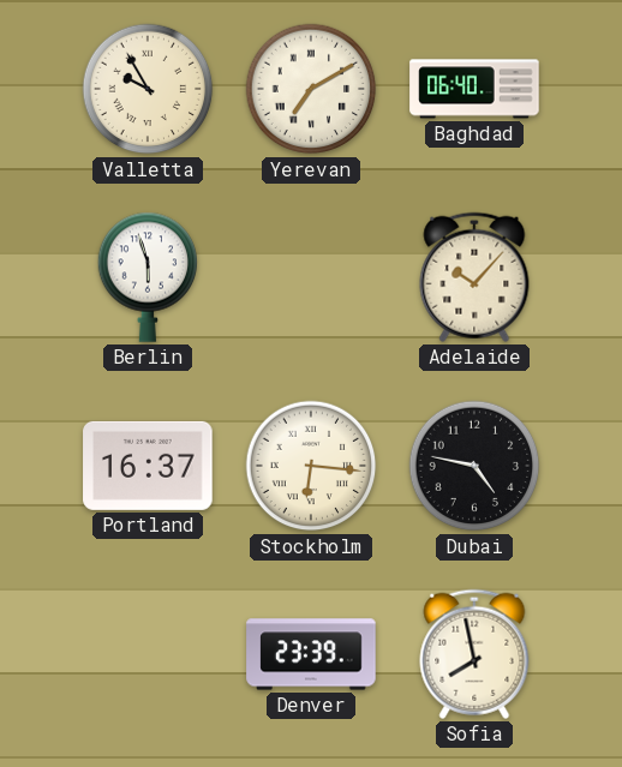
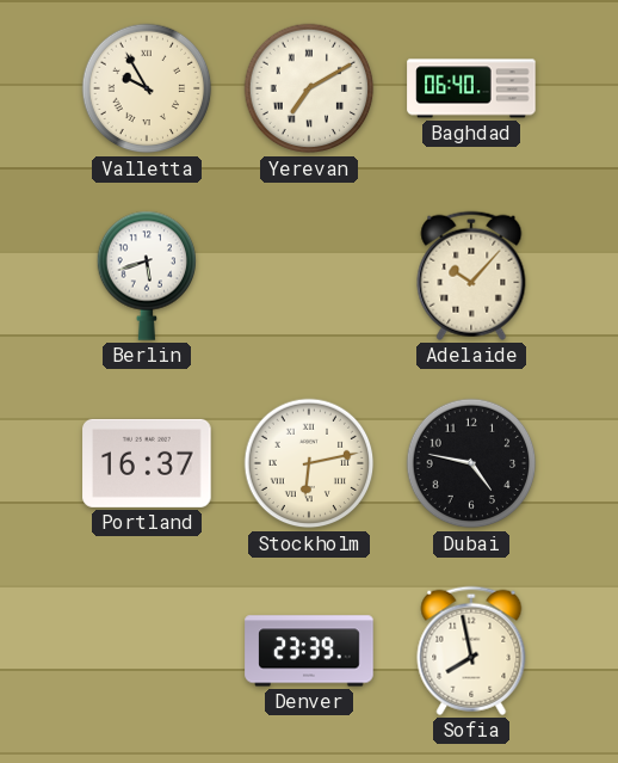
Berlin: 5:57 -> 5:42 (147, 276)
Stockholm: 6:16 -> 6:13 (309, 463)
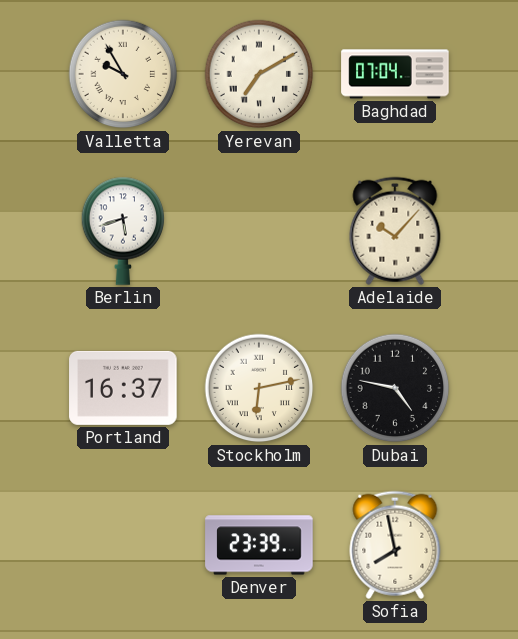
Baghdad: 06:40 -> 07:04 (395, 74)
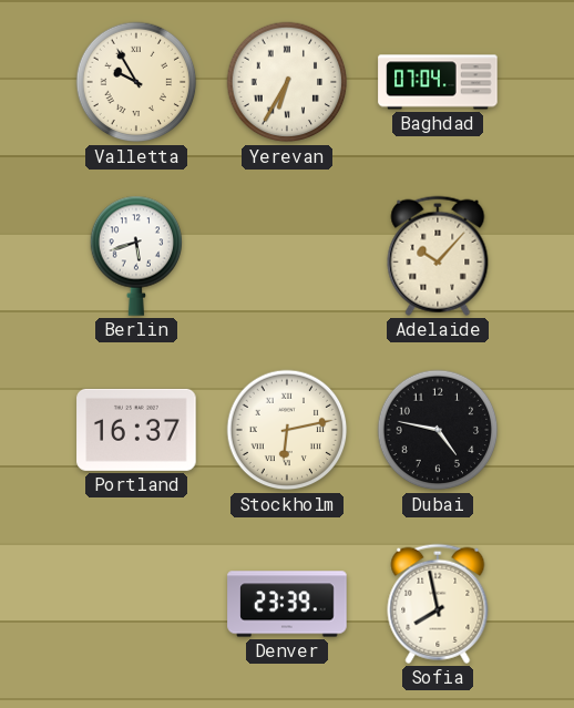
Yerevan: 7:10 -> 6:35 (287, 82)
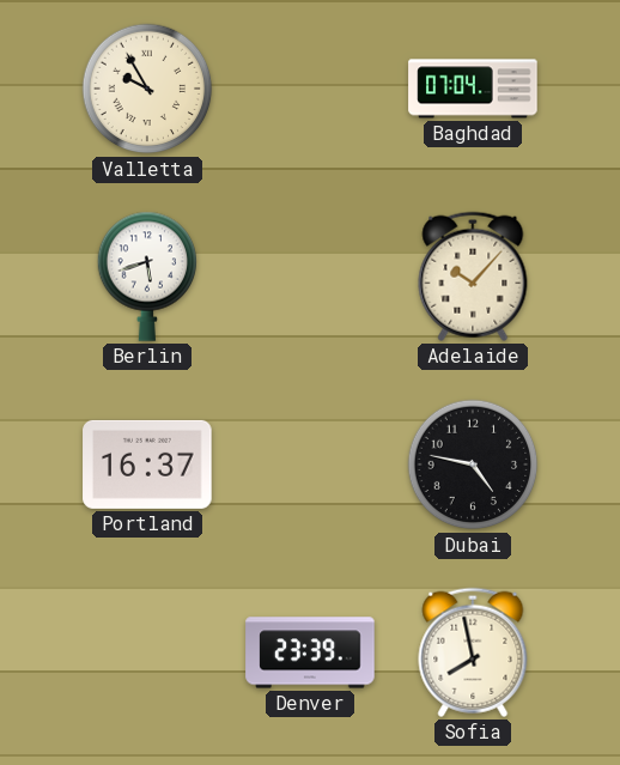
Yerevan: 6:35 -> none (287, 82)
Stockholm: 6:13 -> none (287, 430)
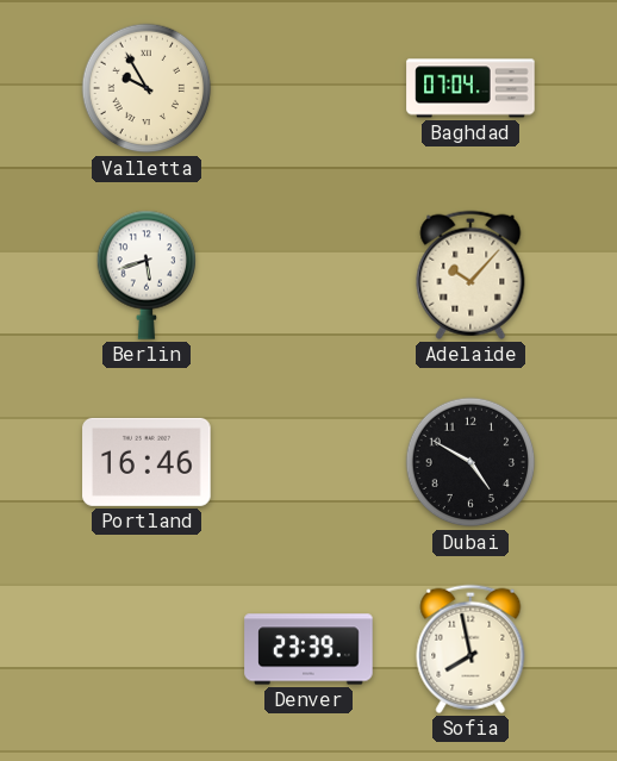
Portland: 16:37 -> 16:46 (147, 462)
Dubai: 4:47 -> 4:50 (470, 462)
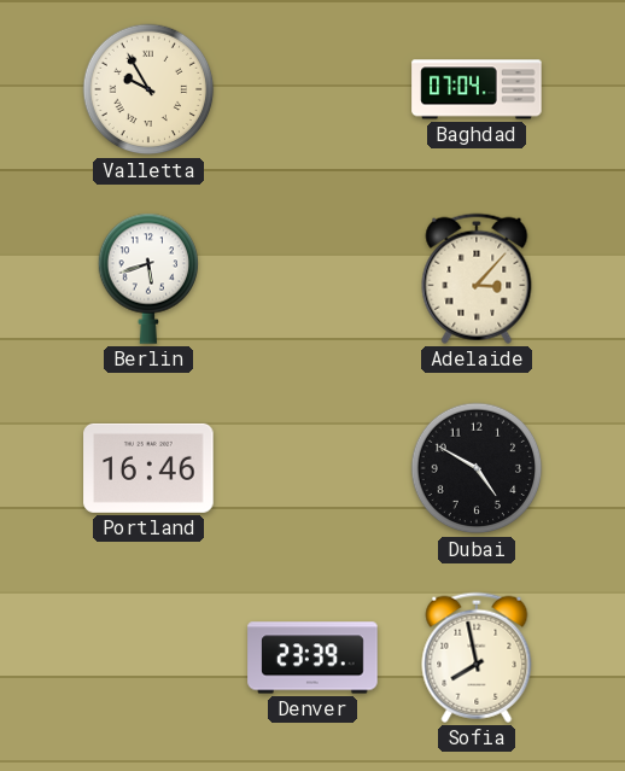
Adelaide: 10:07 -> 3:07 (477, 279)
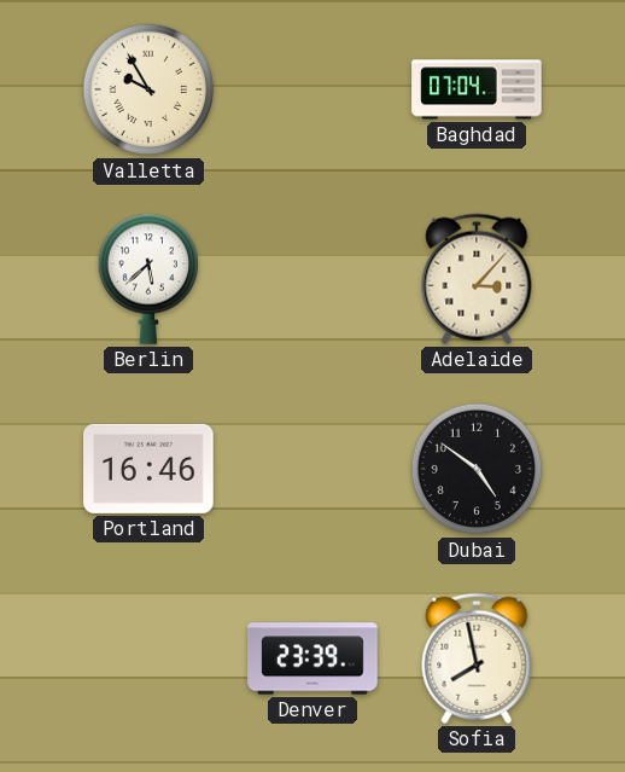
Berlin: 5:42 -> 5:38 (148, 279)
Dubai: 4:50 -> 4:51 (477, 469)
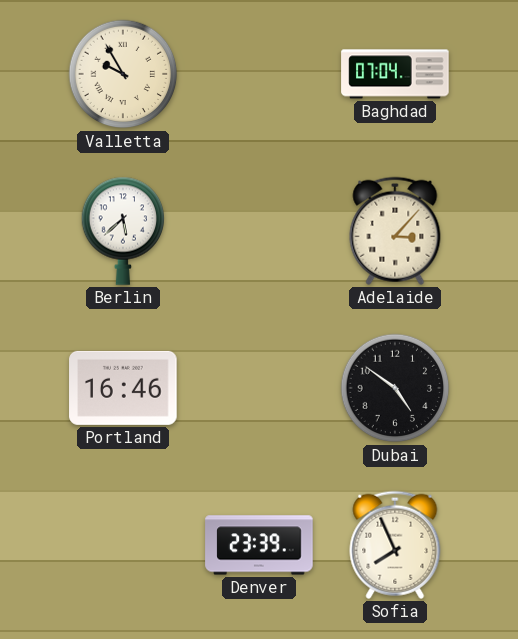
Sofia: 7:58 -> 7:56 (395, 545)
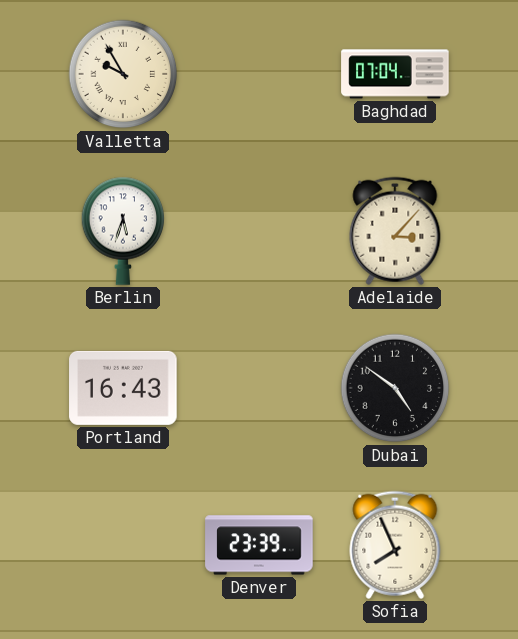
Berlin: 5:38 -> 5:33 (123, 231)
Portland: 16:46 -> 16:43 (123, 388)
